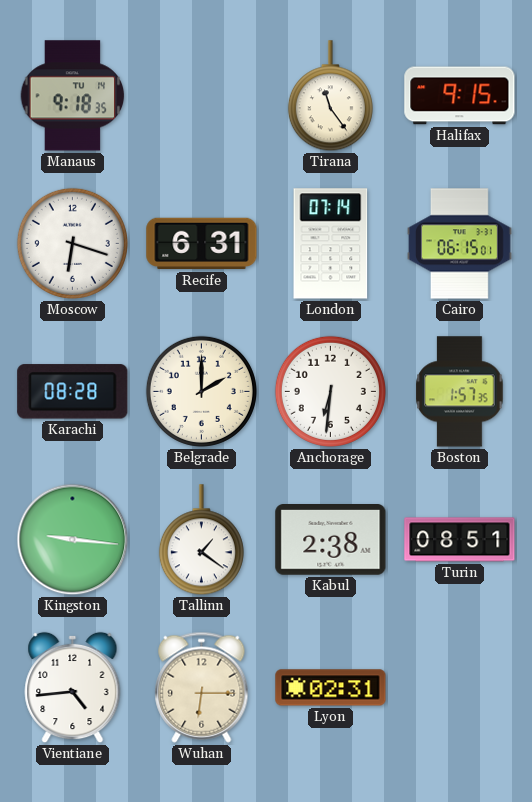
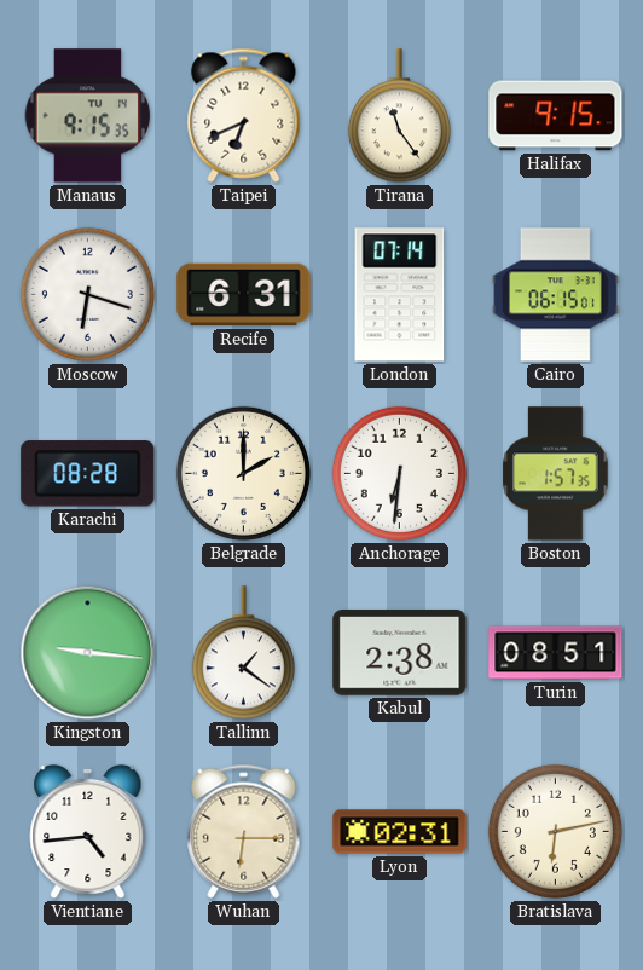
Manaus: 9:18 -> 9:15 (88, 116)
Taipei: none -> 6:41 (244, 115)
Bratislava: none -> 6:13 (555, 831)
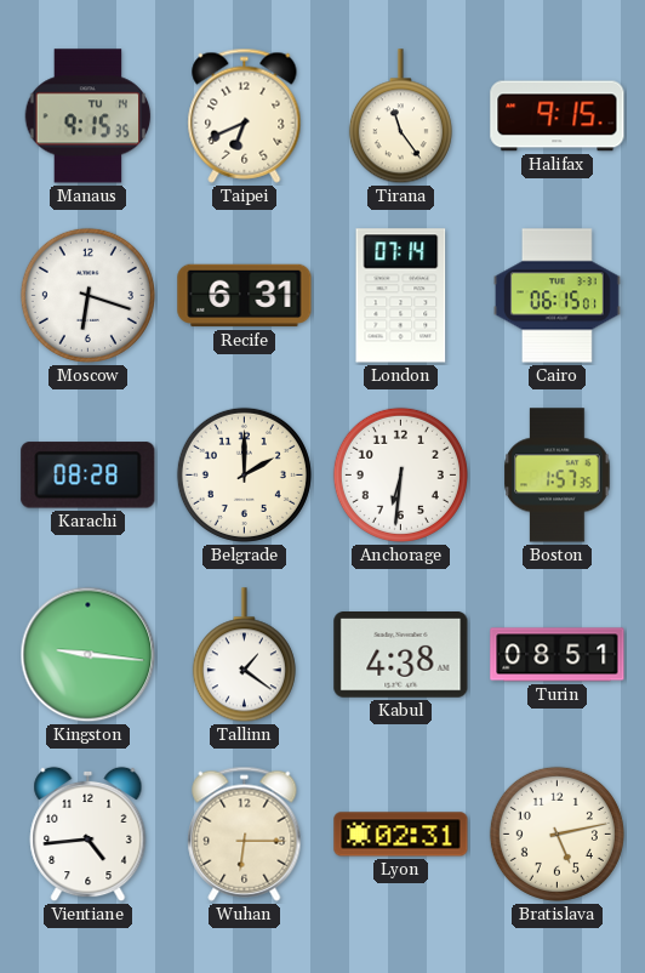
Kabul: 2:38 -> 4:38 (401, 655)
Bratislava: 6:13 -> 5:13 (556, 833)
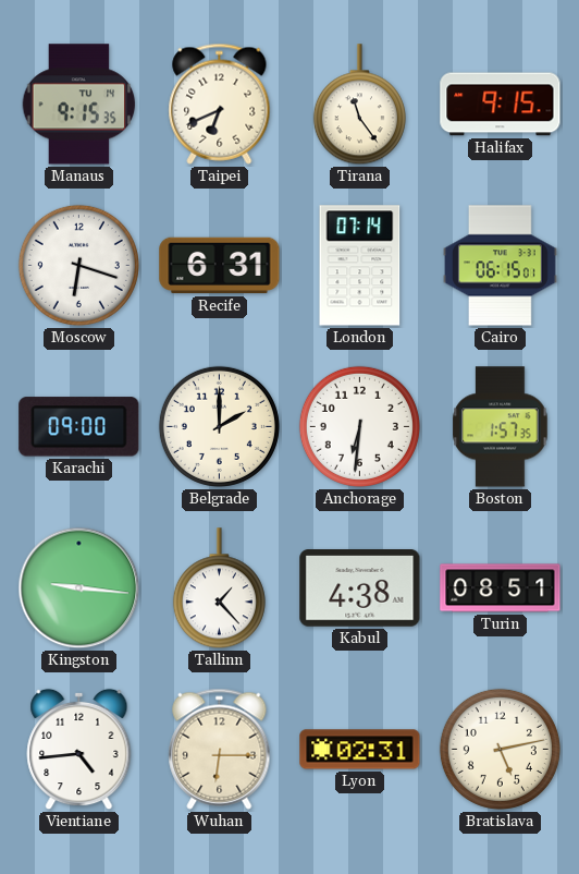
Karachi: 08:28 -> 09:00 (79, 427)
Tallinn: 1:21 -> 1:23 (219, 588)
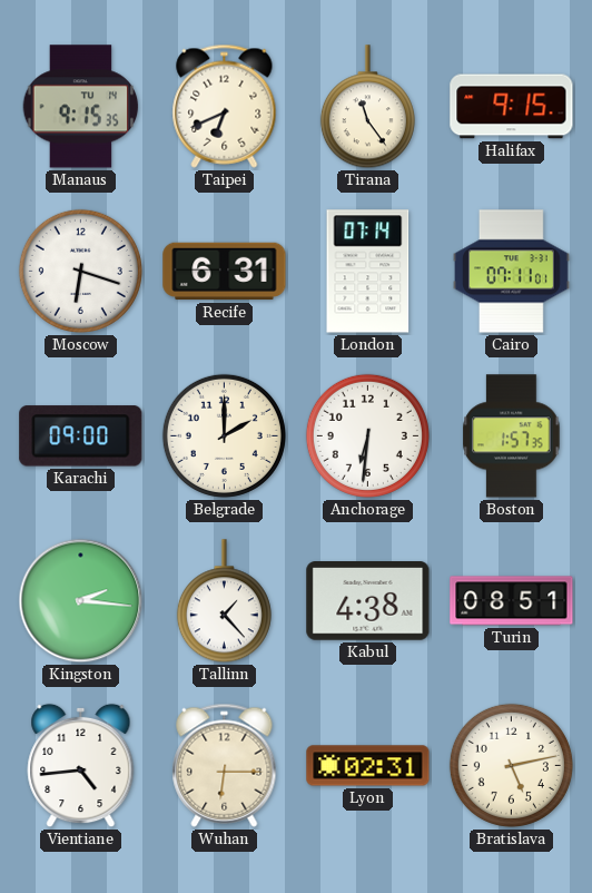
Cairo: 06:15 -> 07:11 (512, 272)
Kingston: 9:16 -> 2:16 (81, 601)
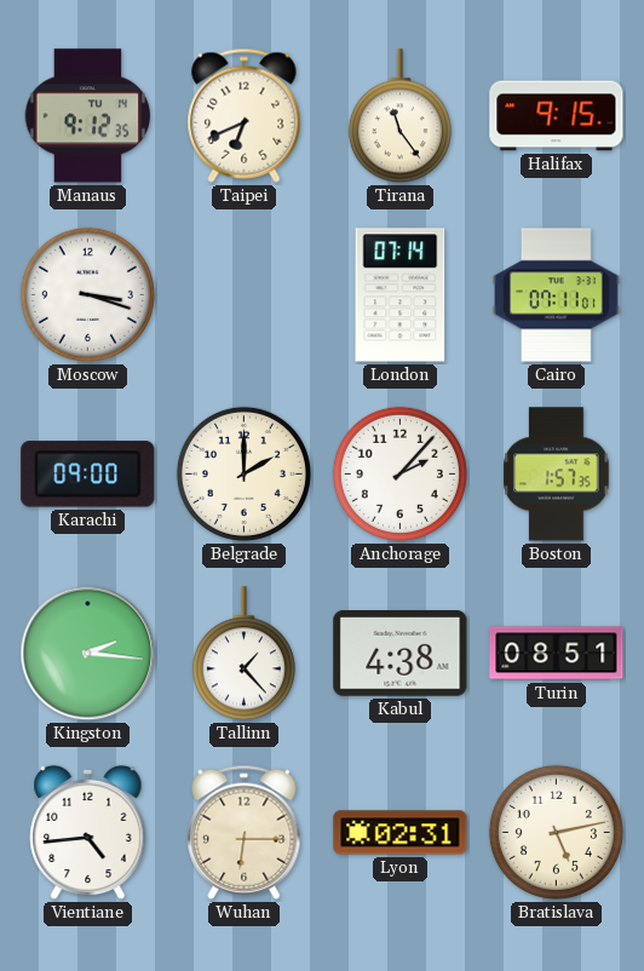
Manaus: 9:15 -> 9:12 (88, 116)
Moscow: 6:18 -> 3:18 (87, 294)
Recife: 6:31 -> none (225, 272)
Anchorage: 6:31 -> 2:07 (399, 473)
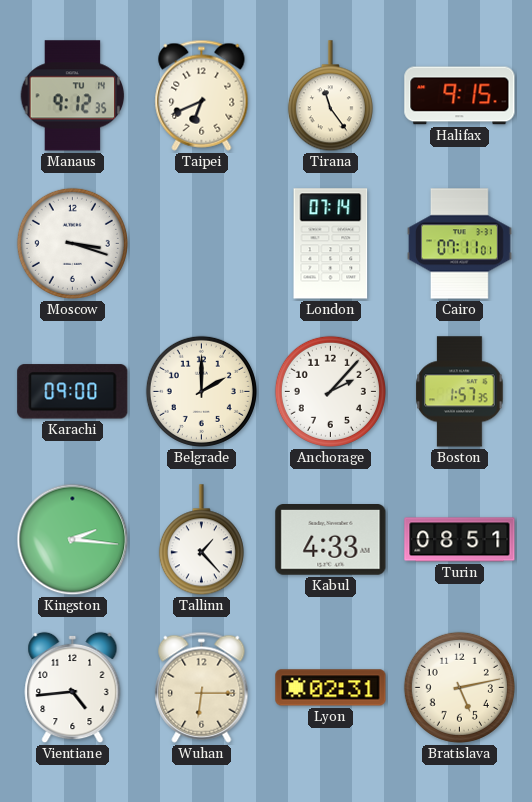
Kabul: 4:38 -> 4:33 (331, 540)
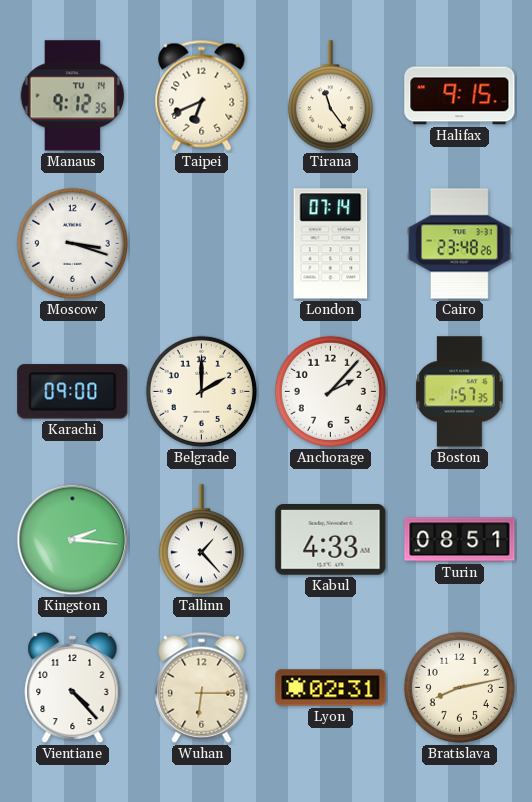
Cairo: 07:11 -> 23:48 (460, 244)
Vientiane: 4:44 -> 4:23 (73, 688)
Bratislava: 5:13 -> 8:13 (459, 687)
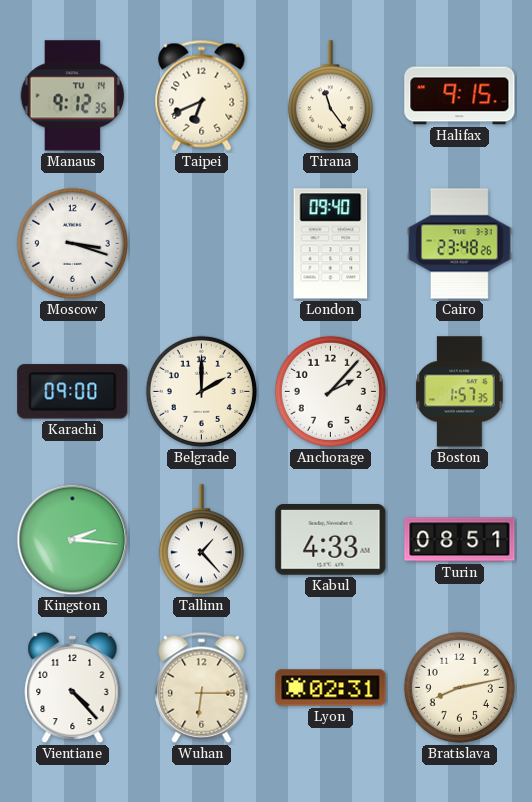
London: 07:14 -> 09:40 (331, 244)
